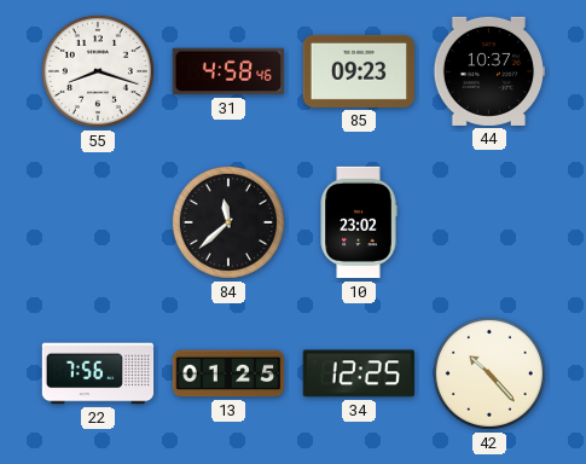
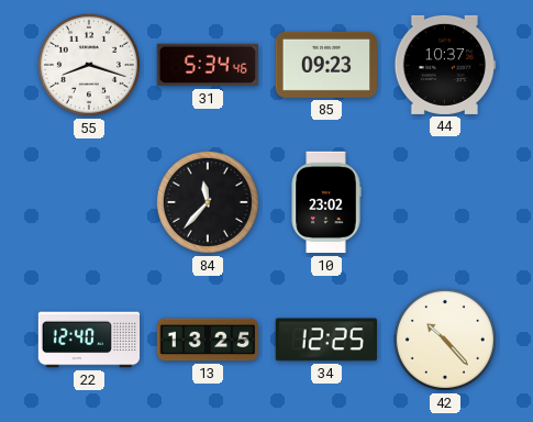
31: 4:58 -> 5:34 (207, 65)
84: 11:38 -> 11:37 (208, 202)
22: 7:56 -> 12:40 (89, 340)
13: 01:25 -> 13:25 (208, 340)
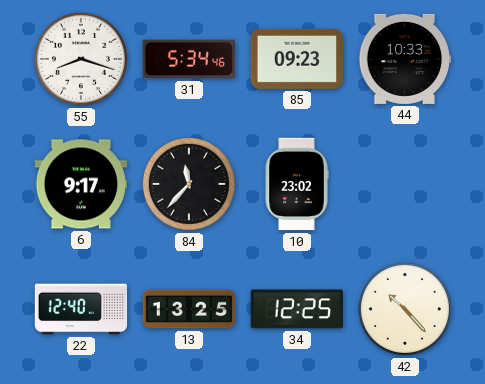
44: 10:37 -> 10:33 (405, 59)
6: none -> 9:17 (81, 184)
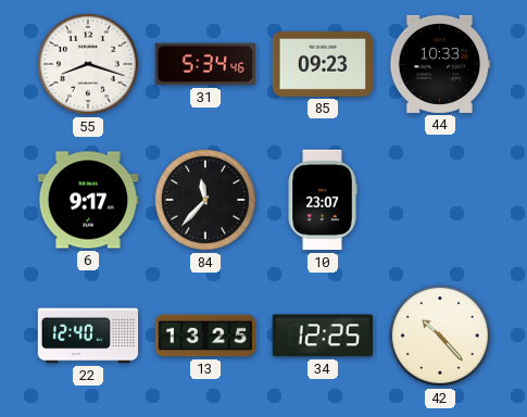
10: 23:02 -> 23:07 (323, 200)
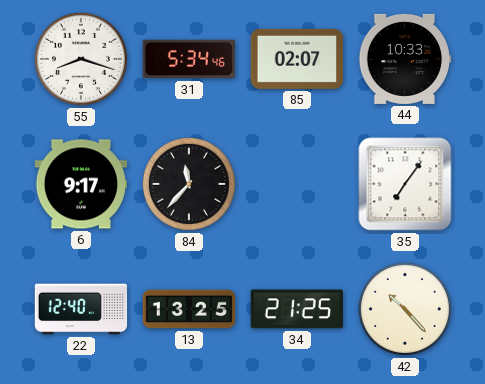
85: 09:23 -> 02:07 (296, 59)
10: 23:07 -> none (323, 200)
35: none -> 7:06 (405, 184)
34: 12:25 -> 21:25 (297, 309)
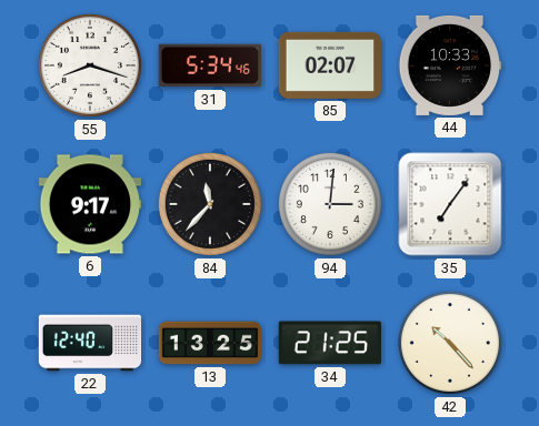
94: none -> 3:01 (330, 204)
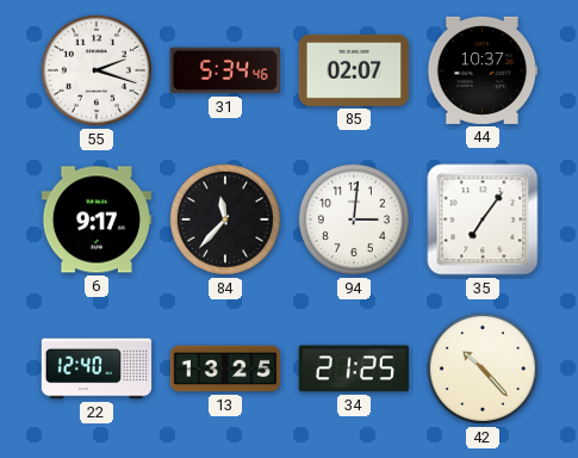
55: 8:18 -> 2:18 (97, 70)
44: 10:33 -> 10:37 (483, 70)
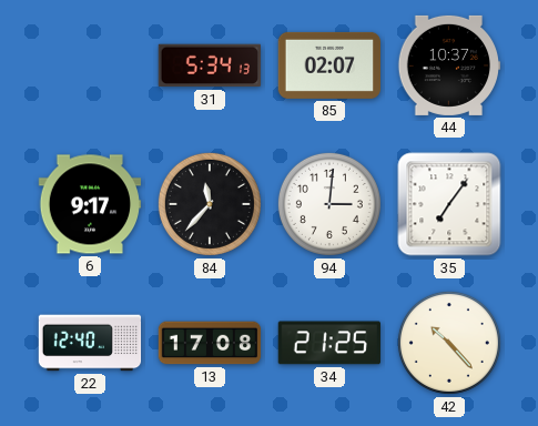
55: 2:18 -> none (97, 70)
31: 5:34:46 -> 5:34:13 (209, 65)
13: 13:25 -> 17:08 (210, 343)
